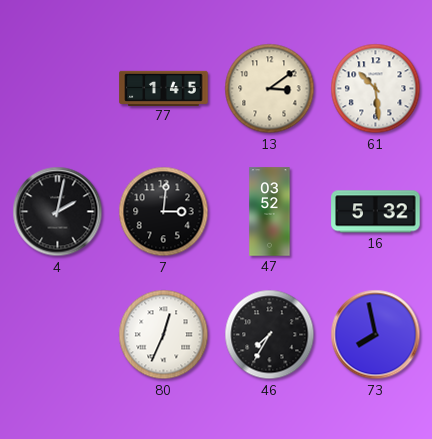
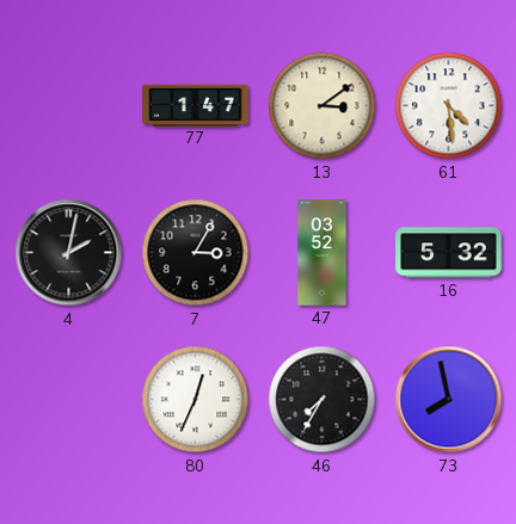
77: 1:45 -> 1:47 (196, 105)
61: 10:29 -> 4:29 (449, 106)
7: 3:01 -> 3:05 (196, 253)
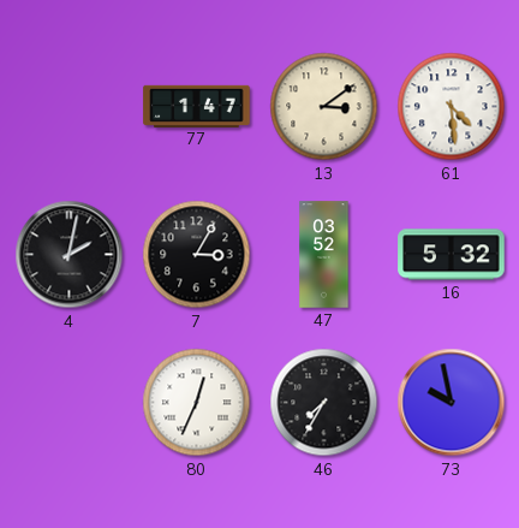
73: 7:58 -> 9:58 (452, 403)
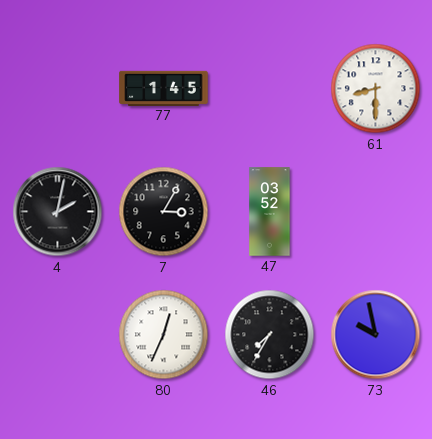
77: 1:47 -> 1:45 (164, 88)
13: 3:09 -> none (324, 107)
61: 4:29 -> 8:30 (376, 89)
16: 5:32 -> none (452, 255)
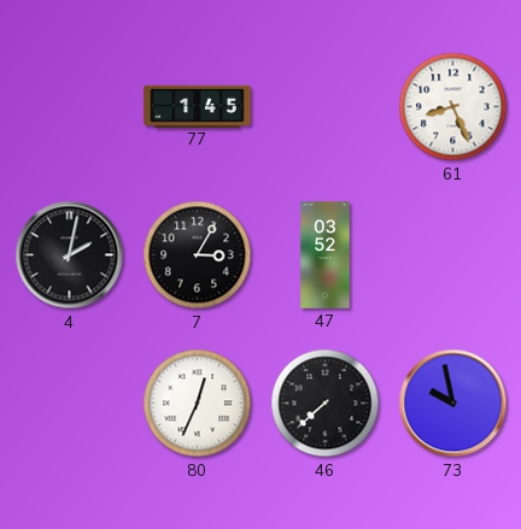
61: 8:30 -> 8:26 (453, 107)
46: 7:35 -> 7:38 (326, 404)
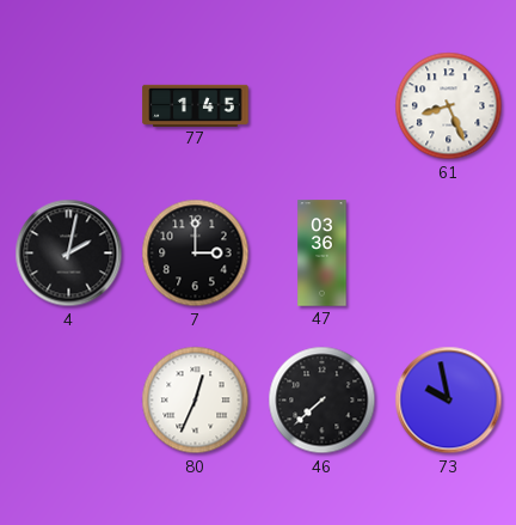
7: 3:05 -> 3:00 (196, 254)
47: 03:52 -> 03:36 (322, 254)
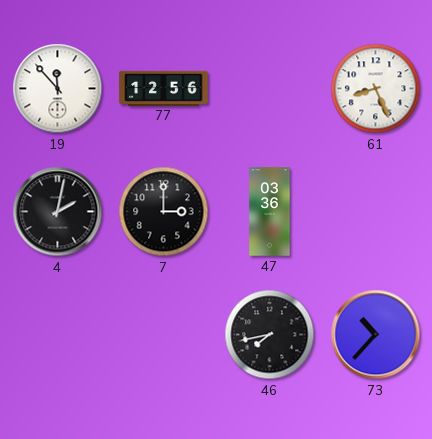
19: none -> 11:53 (58, 89)
77: 1:45 -> 12:56 (164, 88)
80: 12:34 -> none (196, 401)
46: 7:38 -> 7:43 (270, 335)
73: 9:58 -> 10:37 (376, 335)
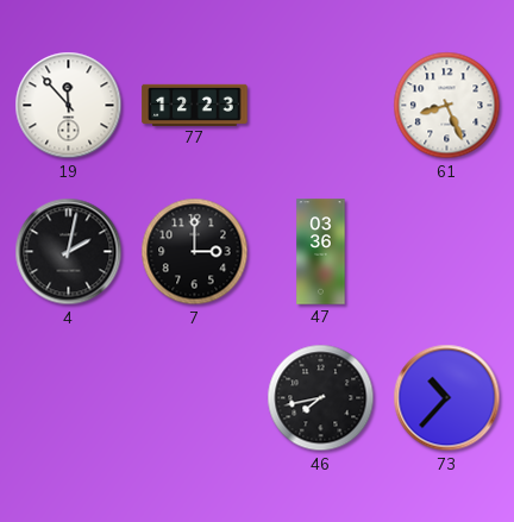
77: 12:56 -> 12:23 (195, 105)
